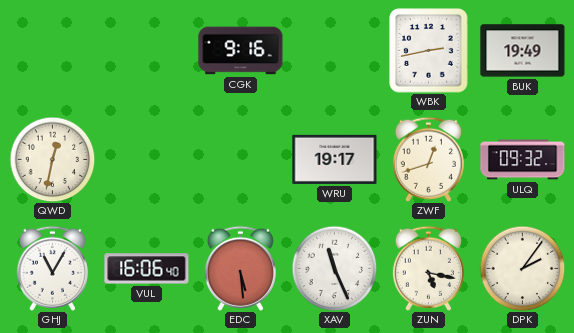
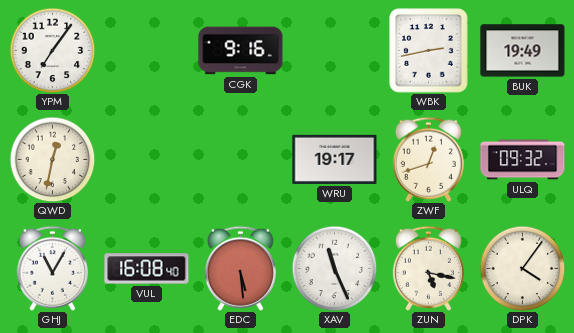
YPM: none -> 7:06 (52, 50)
VUL: 16:06 -> 16:08 (147, 269)
DPK: 2:06 -> 4:06 (522, 268)
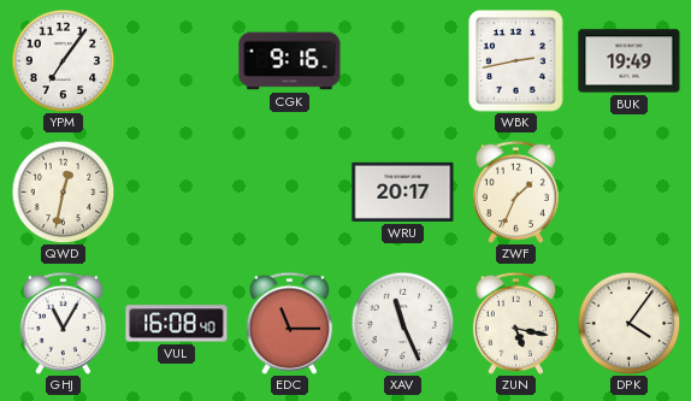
WRU: 19:17 -> 20:17 (403, 191)
ZWF: 12:42 -> 1:34 (515, 191)
ULQ: 09:32 -> none (523, 160)
EDC: 5:29 -> 11:15 (289, 323)
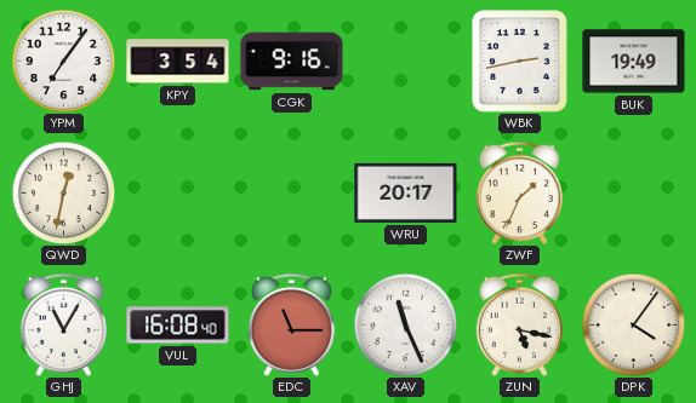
KPY: none -> 3:54 (178, 62)
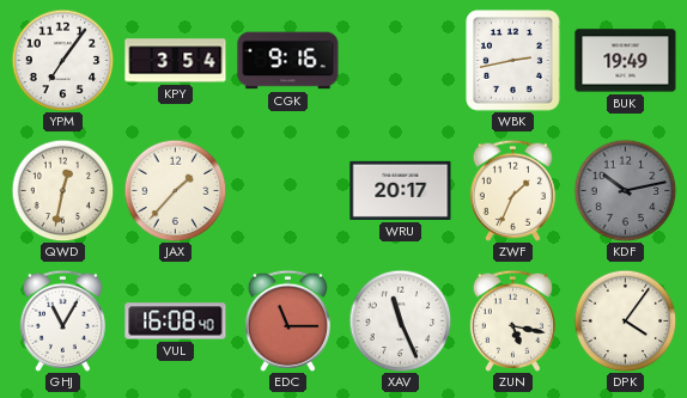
JAX: none -> 1:37 (175, 190)
KDF: none -> 10:13 (625, 190)
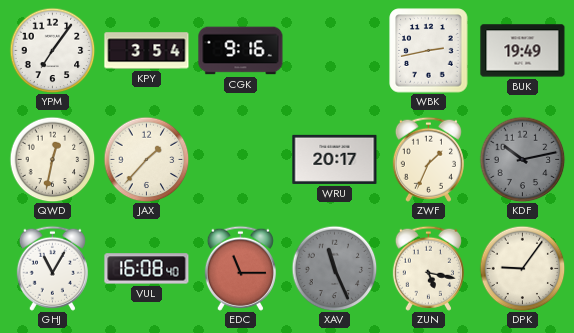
XAV dial: white -> grey (334, 268)
DPK: 4:06 -> 9:06 (522, 268)
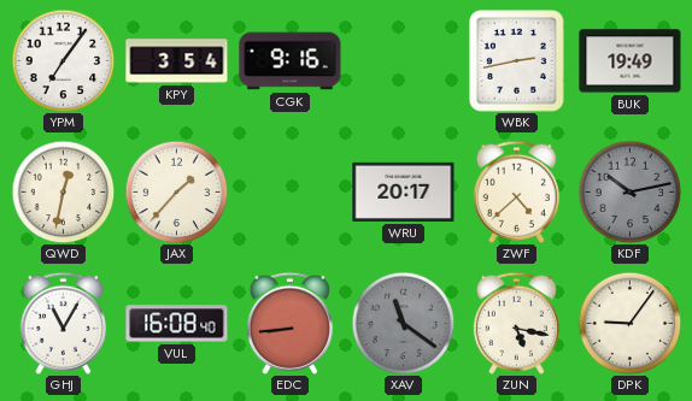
ZWF: 1:34 -> 4:38 (516, 191)
EDC: 11:15 -> 8:44 (289, 323)
XAV: 11:26 -> 11:21 (403, 323)
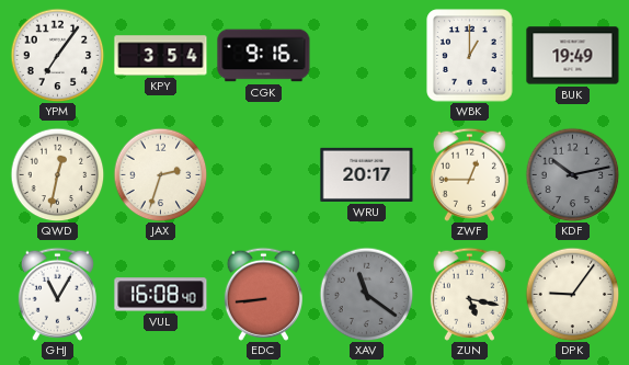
WBK: 2:43 -> 1:00 (470, 56)
JAX: 1:37 -> 2:33 (160, 174)
ZWF: 4:38 -> 12:45 (469, 174)
